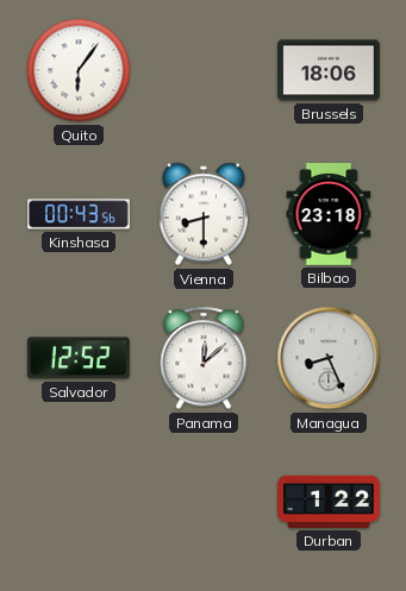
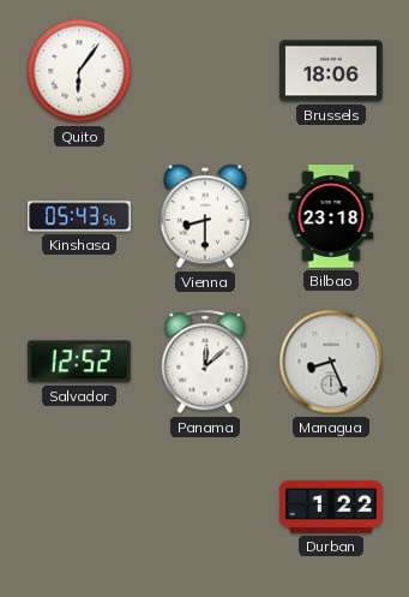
Kinshasa: 00:43 -> 05:43 (79, 216)
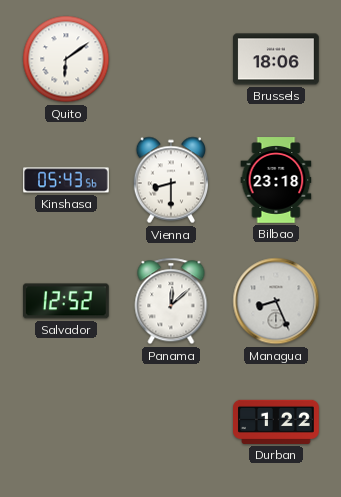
Quito: 6:06 -> 6:09 (66, 59)
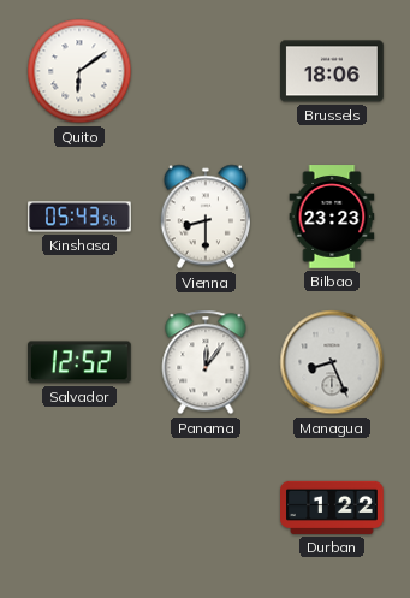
Bilbao: 23:18 -> 23:23 (332, 217)
Panama: 12:08 -> 12:06 (206, 362)
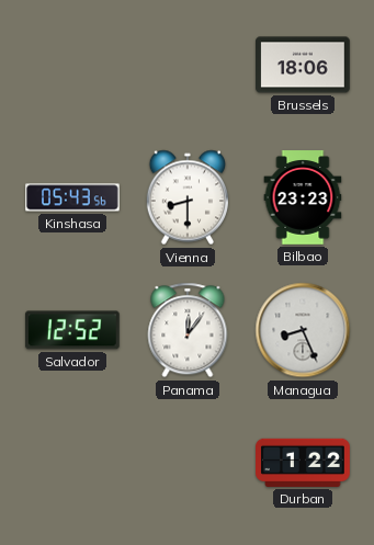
Quito: 6:09 -> none (79, 71)
